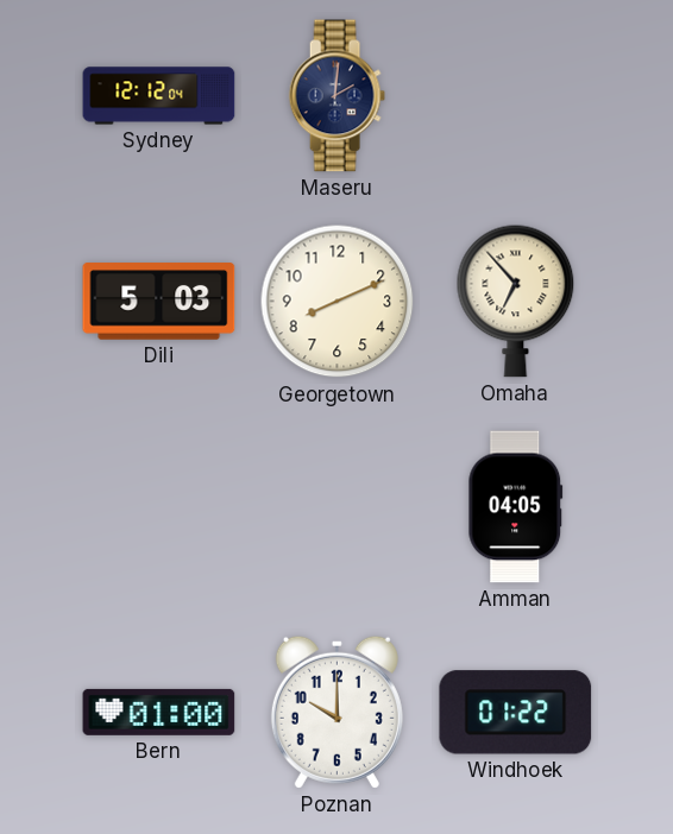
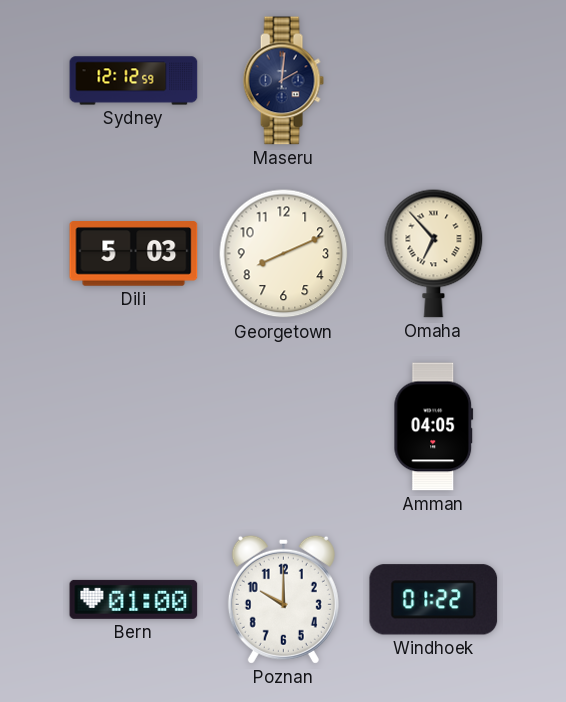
Sydney: 12:12:04 -> 12:12:59 (134, 81)
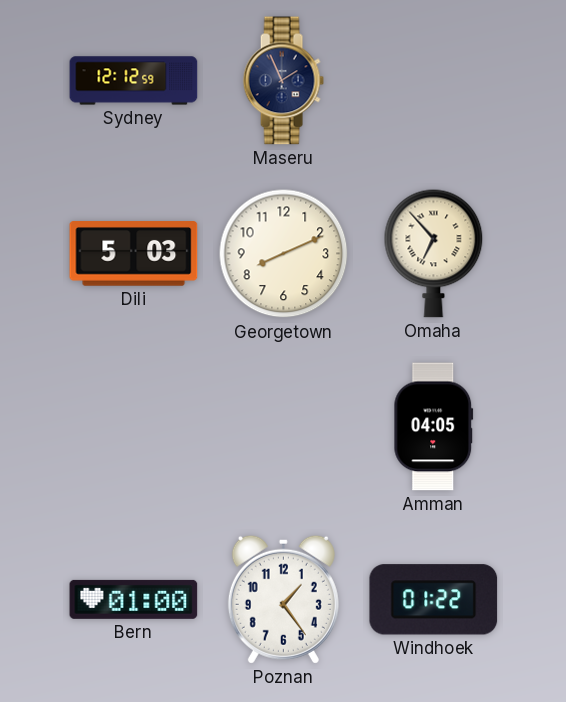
Maseru: 2:01 -> 1:56 (283, 81)
Poznan: 10:00 -> 1:24 (283, 599)
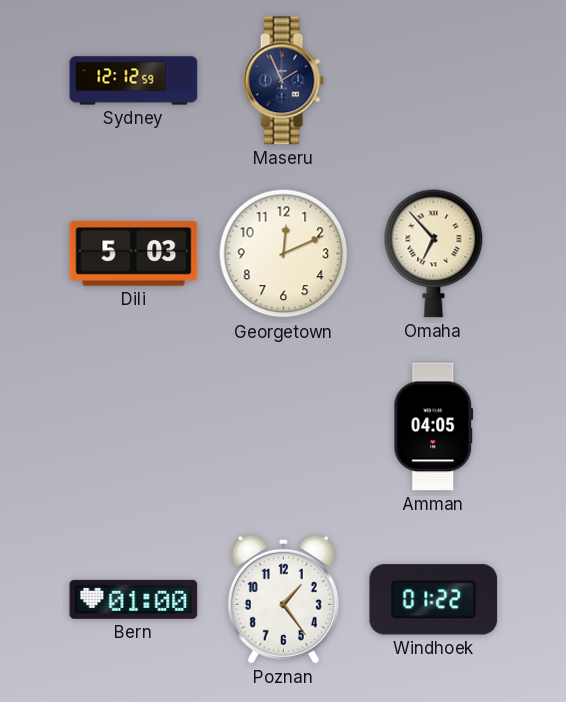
Georgetown: 8:11 -> 12:11 (284, 254)
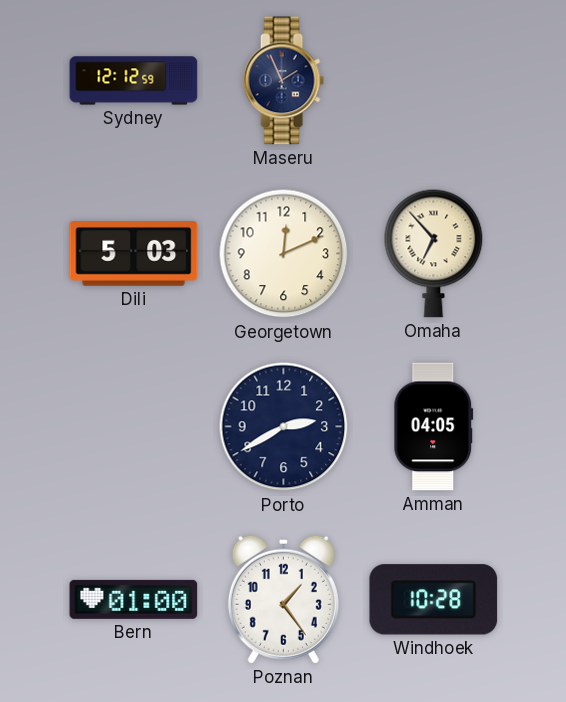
Porto: none -> 2:40 (284, 427)
Windhoek: 01:22 -> 10:28 (434, 600)
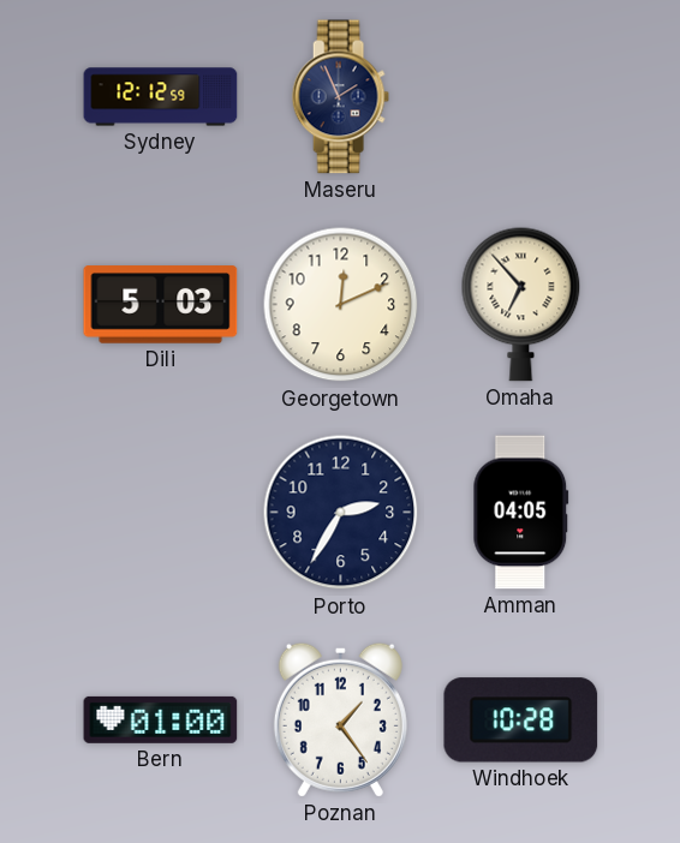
Porto: 2:40 -> 2:35 (341, 513)
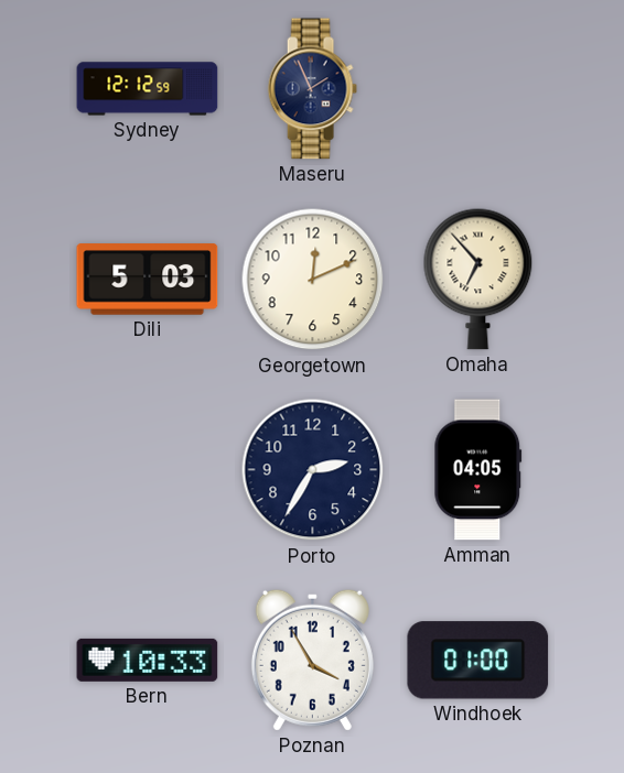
Bern: 01:00 -> 10:33 (148, 660)
Poznan: 1:24 -> 3:55 (312, 660)
Windhoek: 10:28 -> 01:00 (478, 661)
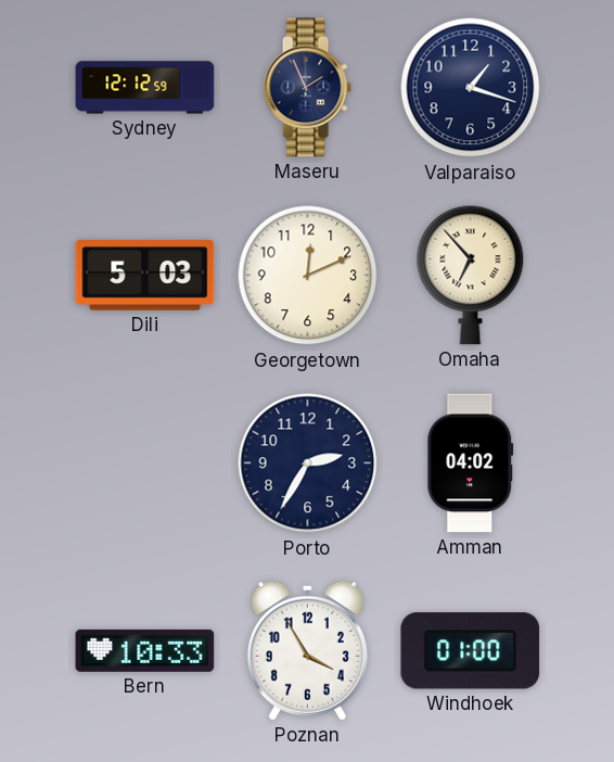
Valparaiso: none -> 1:18 (471, 88)
Amman: 04:05 -> 04:02 (471, 463)
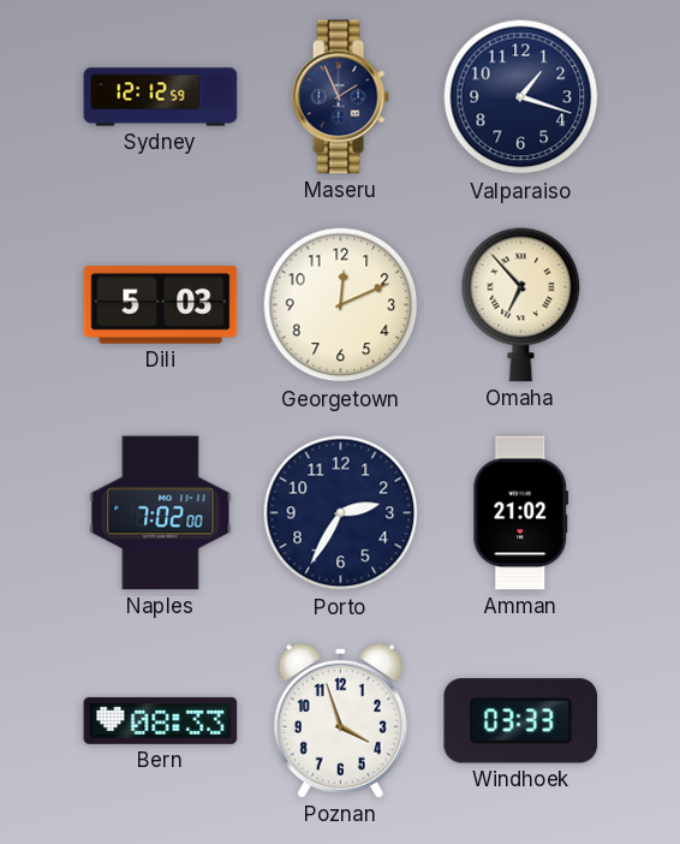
Naples: none -> 7:02 (161, 513)
Amman: 04:02 -> 21:02 (521, 513)
Bern: 10:33 -> 08:33 (161, 720)
Poznan: 3:55 -> 3:57 (340, 720)
Windhoek: 01:00 -> 03:33 (521, 721)
